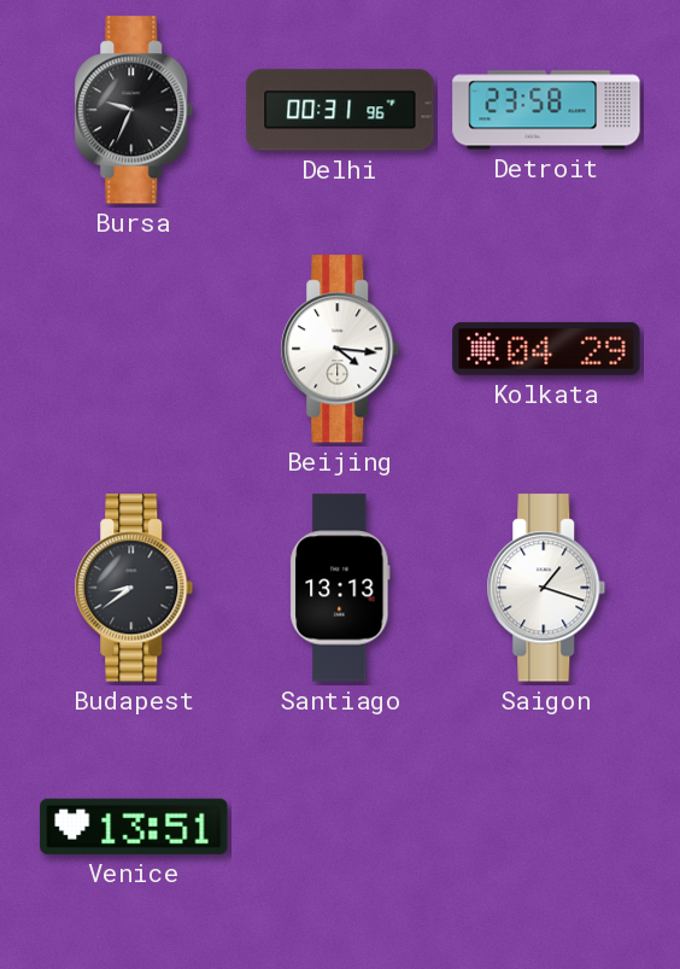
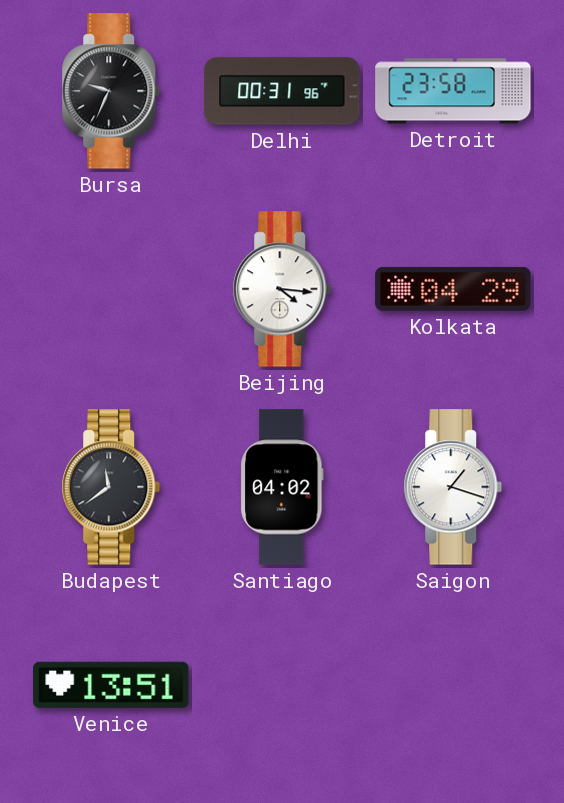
Budapest: 8:39 -> 11:39 (111, 487)
Santiago: 13:13 -> 04:02 (282, 487)
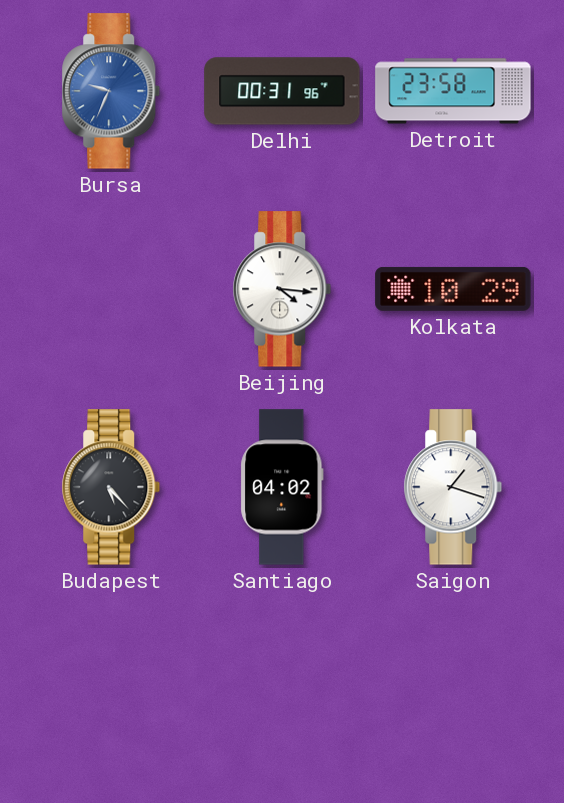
Bursa dial: black -> blue (111, 91)
Kolkata: 04:29 -> 10:29 (453, 289)
Budapest: 11:39 -> 5:23 (111, 487)
Venice: 13:51 -> none (111, 685)
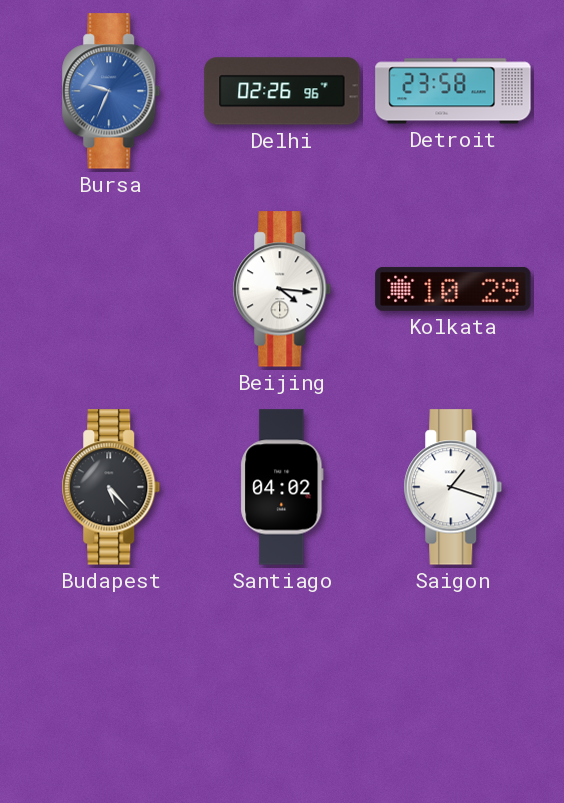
Delhi: 00:31 -> 02:26 (282, 91)
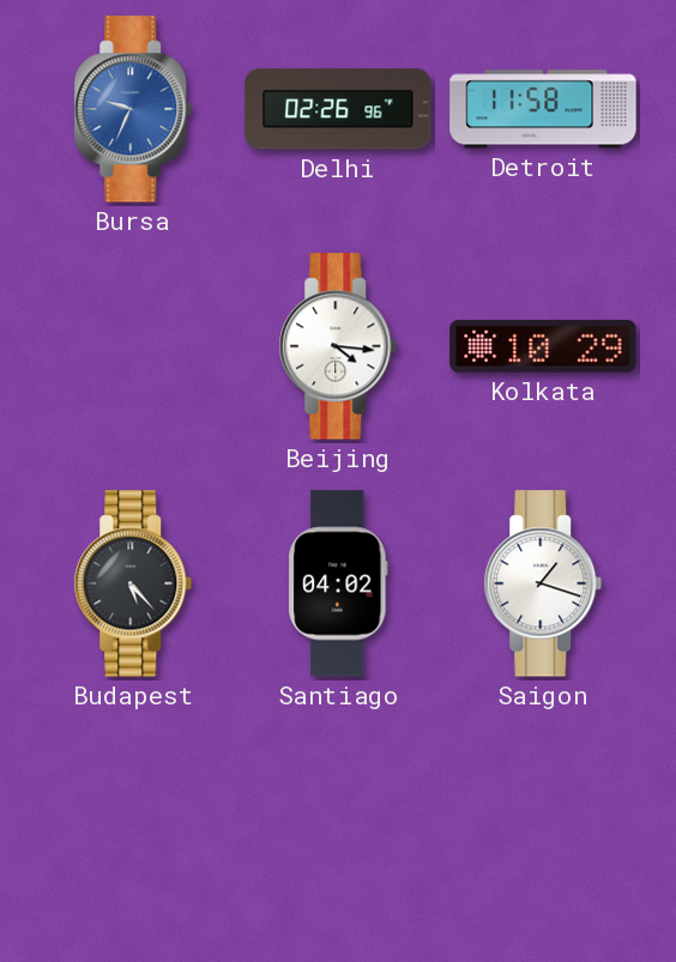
Detroit: 23:58 -> 11:58 (543, 109)
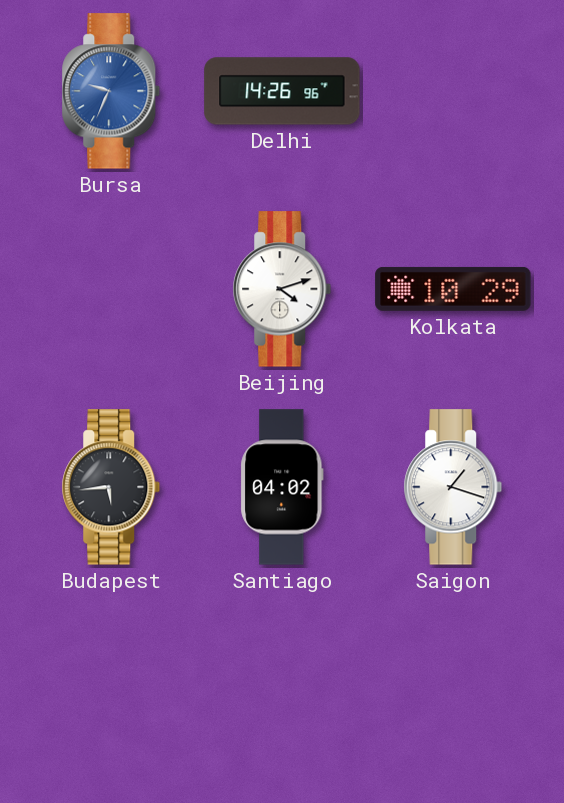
Delhi: 02:26 -> 14:26 (282, 91)
Detroit: 11:58 -> none (543, 109)
Beijing: 4:16 -> 4:12 (282, 289)
Budapest: 5:23 -> 5:44 (111, 487)
